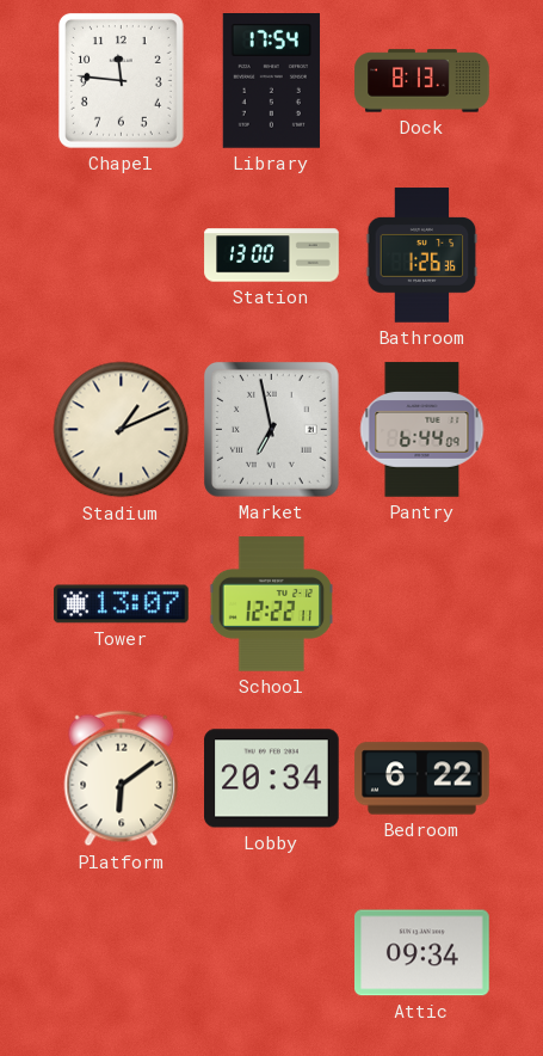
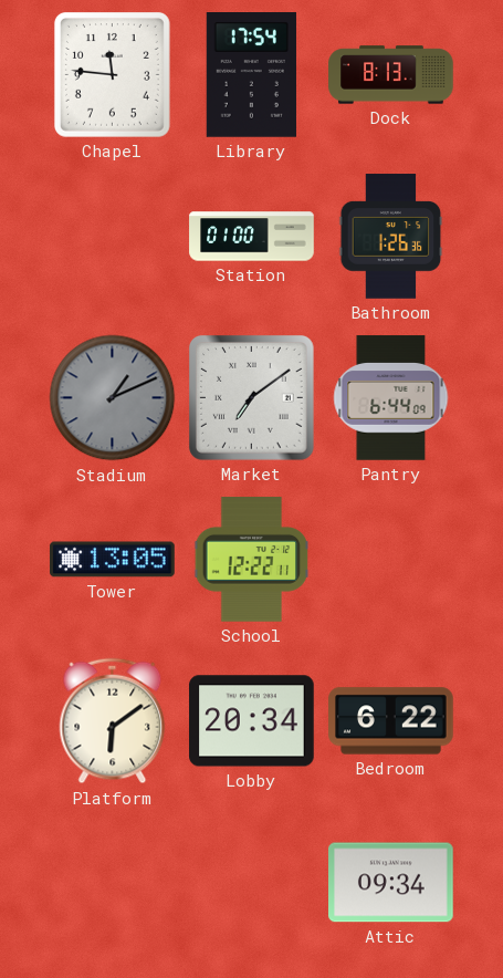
Station: 13:00 -> 01:00 (252, 237)
Stadium dial: cream -> grey (113, 398)
Market: 6:58 -> 7:09 (251, 397)
Tower: 13:07 -> 13:05 (113, 560)
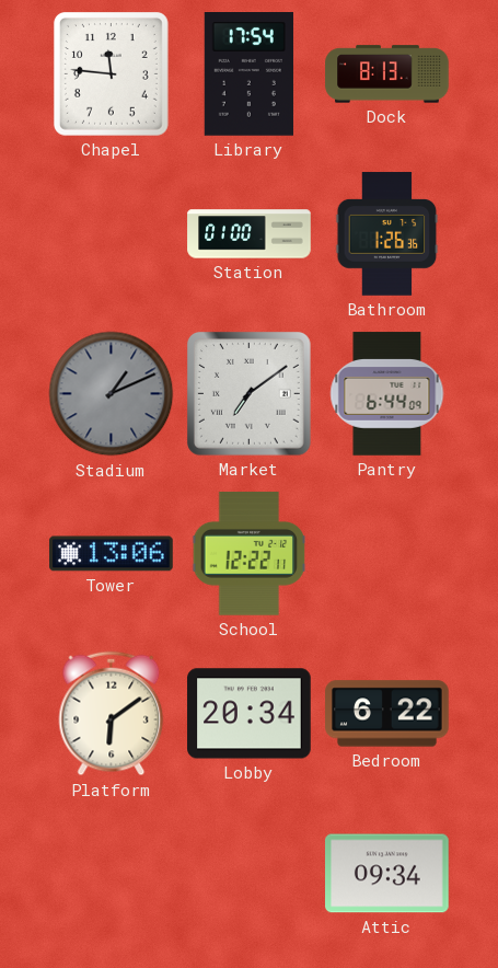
Tower: 13:05 -> 13:06 (112, 554)
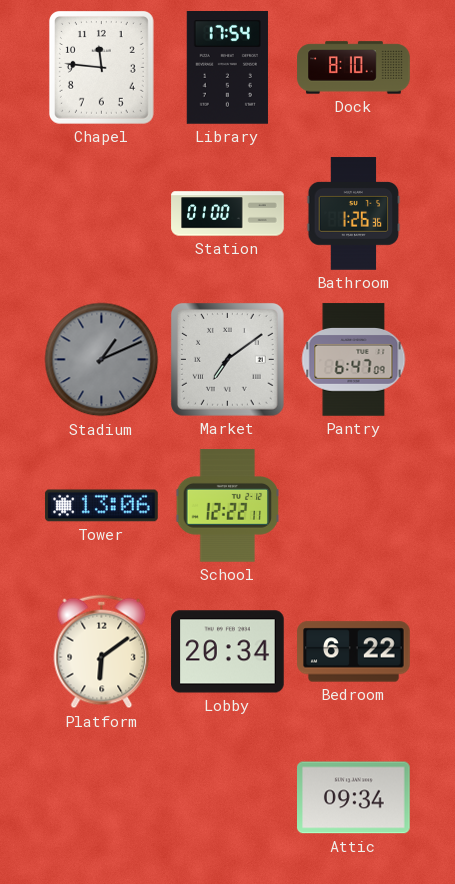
Dock: 8:13 -> 8:10 (354, 68)
Pantry: 6:44 -> 6:47 (354, 360)
